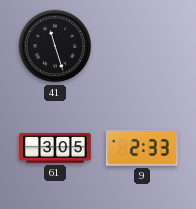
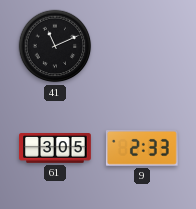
41: 11:27 -> 11:11 (55, 46)
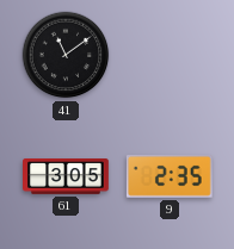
41: 11:11 -> 11:09 (66, 55)
9: 2:33 -> 2:35 (170, 176)
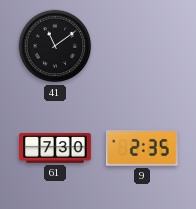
61: 3:05 -> 7:30 (56, 149)
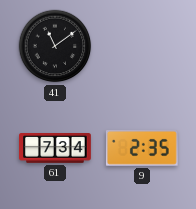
61: 7:30 -> 7:34 (56, 149)
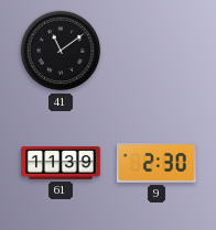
61: 7:34 -> 11:39 (62, 164)
9: 2:35 -> 2:30 (156, 163)
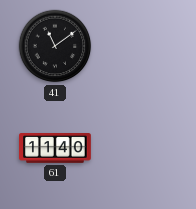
61: 11:39 -> 11:40 (56, 149)
9: 2:30 -> none (156, 163)
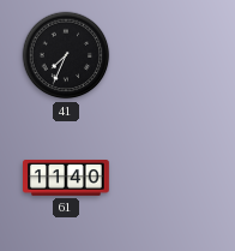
41: 11:09 -> 7:34 (66, 55)
